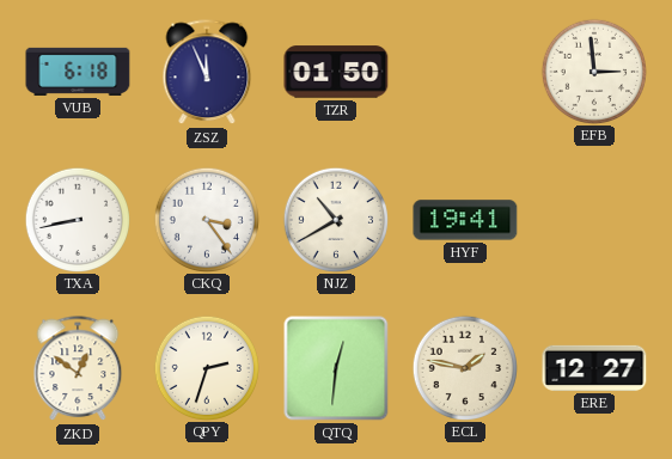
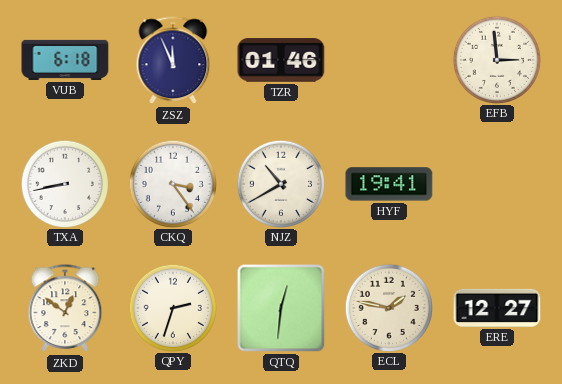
TZR: 01:50 -> 01:46 (281, 60)
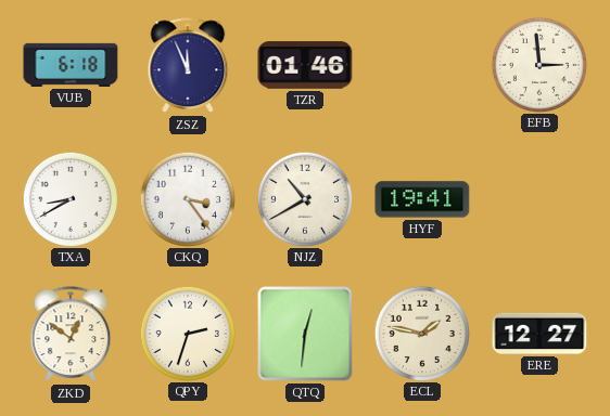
TXA: 8:43 -> 8:40 (69, 198)
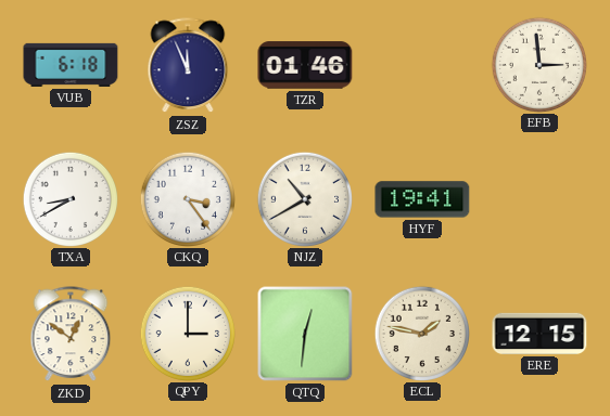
QPY: 2:33 -> 3:00 (187, 333)
ERE: 12:27 -> 12:15 (539, 334)
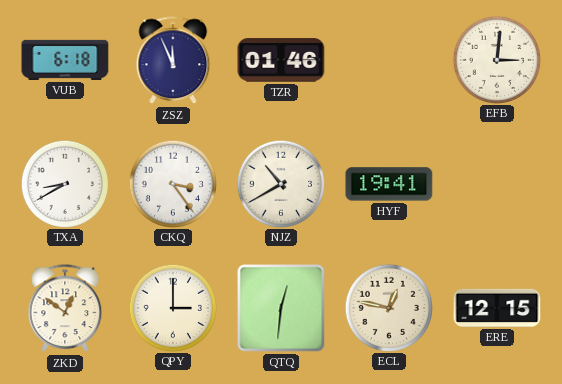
EFB: 2:59 -> 3:01 (496, 59)
ECL: 1:47 -> 12:47 (388, 307)
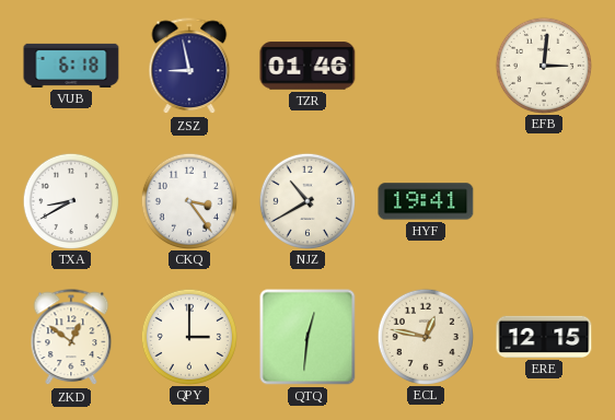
ZSZ: 11:56 -> 8:58 (189, 67)
